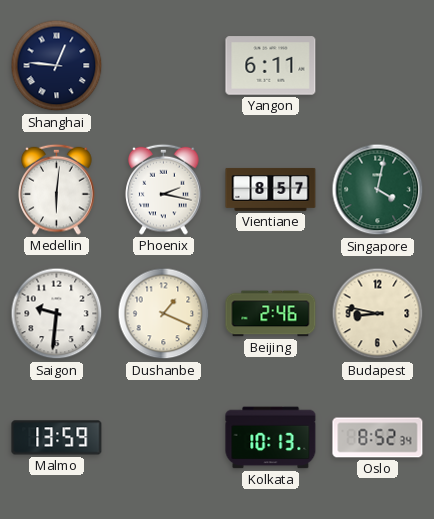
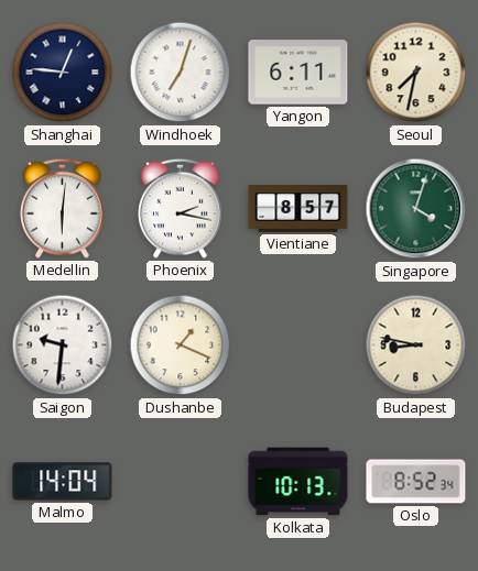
Windhoek: none -> 7:03 (181, 73)
Seoul: none -> 7:32 (416, 73)
Singapore: 4:02 -> 4:03 (416, 209)
Beijing: 2:46 -> none (271, 314)
Malmo: 13:59 -> 14:04 (63, 482)
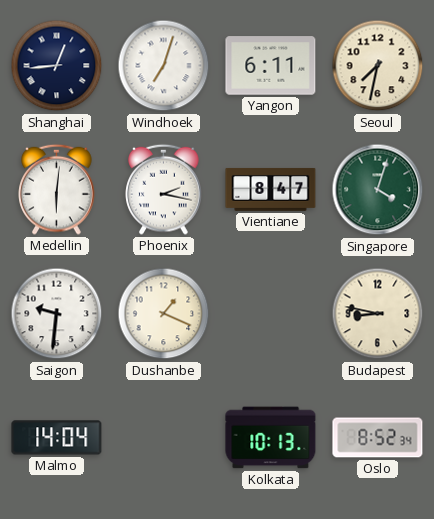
Shanghai: 12:46 -> 12:44 (57, 66)
Vientiane: 8:57 -> 8:47 (271, 189)
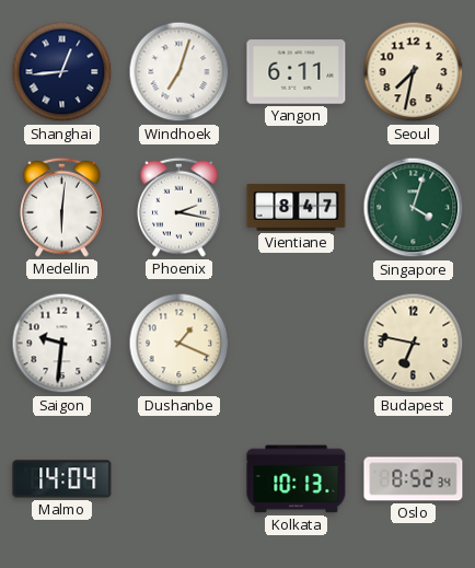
Budapest: 8:47 -> 6:47 (414, 344)
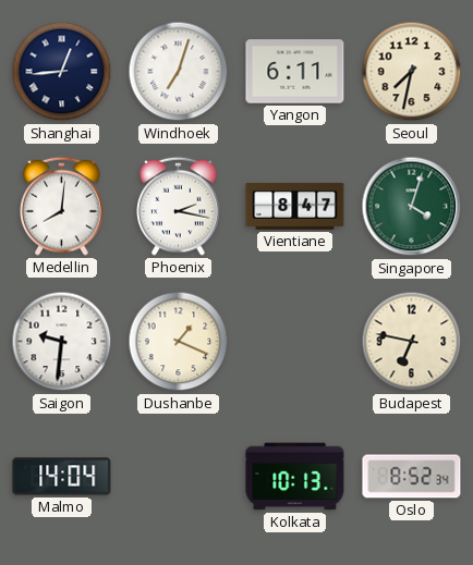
Medellin: 6:01 -> 8:01 (62, 206)
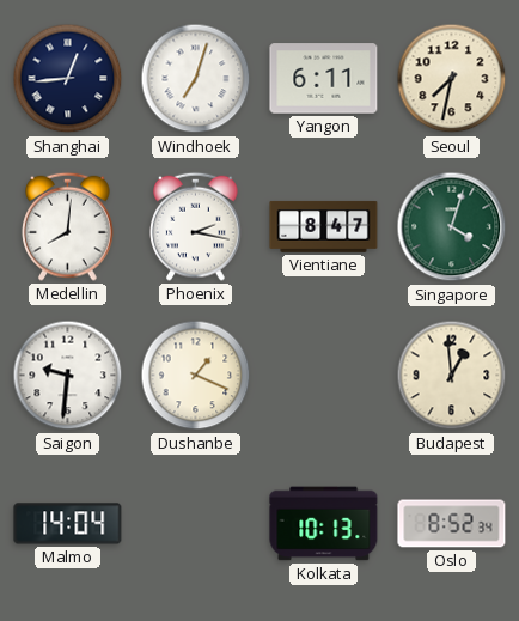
Budapest: 6:47 -> 12:59 (452, 376)
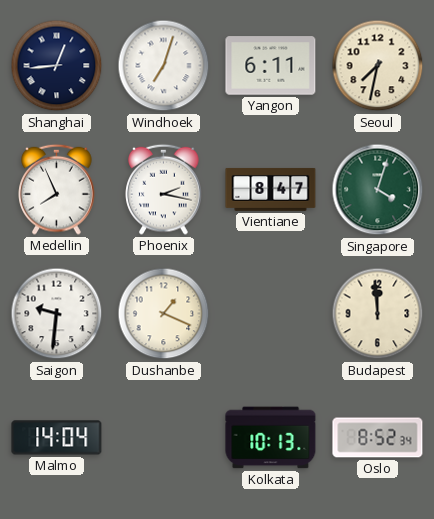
Medellin: 8:01 -> 7:56 (57, 189)
Budapest: 12:59 -> 11:59 (378, 314)
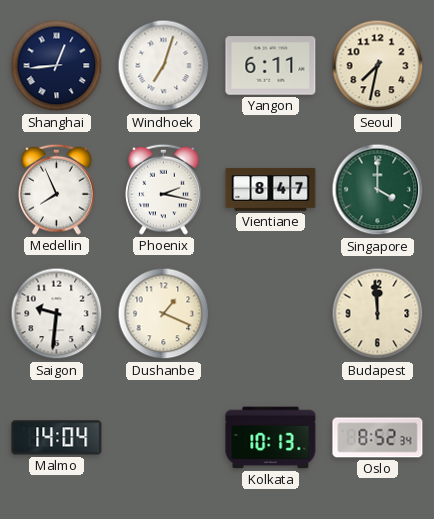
Singapore: 4:03 -> 4:00 (378, 190)
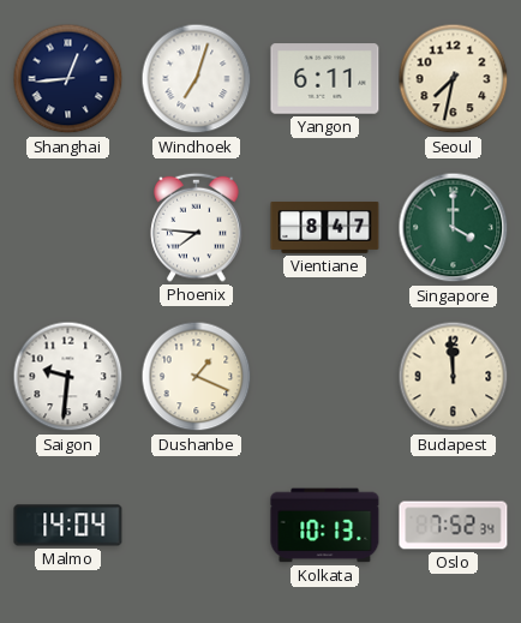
Medellin: 7:56 -> none (57, 189)
Phoenix: 2:17 -> 7:46 (197, 227)
Oslo: 8:52 -> 7:52 (454, 526)
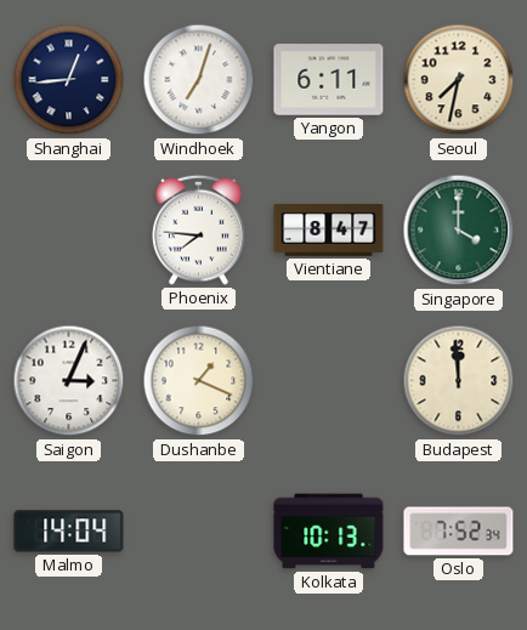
Saigon: 9:31 -> 3:04 (69, 381)
